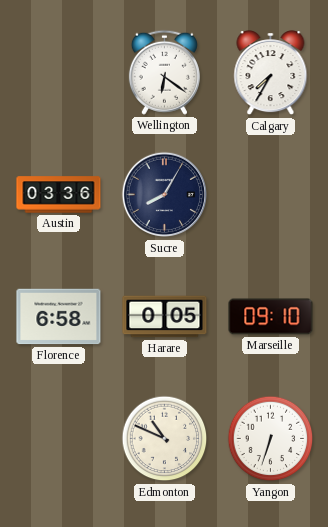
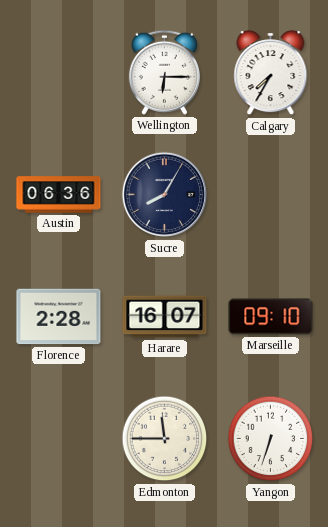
Wellington: 6:21 -> 6:15 (164, 72)
Austin: 03:36 -> 06:36 (59, 195)
Florence: 6:58 -> 2:28 (59, 317)
Harare: 0:05 -> 16:07 (165, 317)
Edmonton: 10:49 -> 11:45 (165, 439)
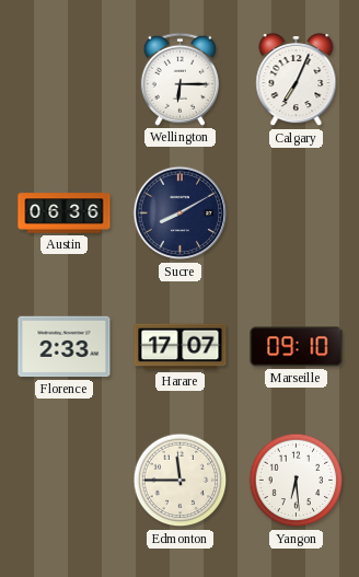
Calgary: 7:35 -> 7:04 (297, 80)
Sucre: 8:05 -> 8:10 (181, 214)
Florence: 2:28 -> 2:33 (65, 347)
Harare: 16:07 -> 17:07 (181, 347)
Yangon: 6:33 -> 6:29 (297, 481)
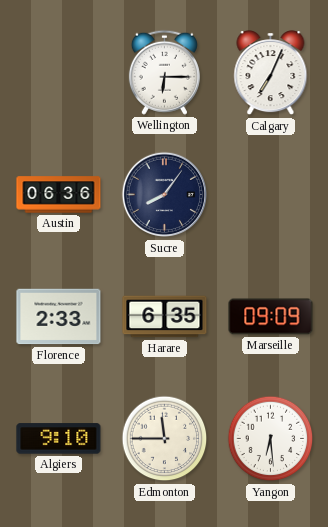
Sucre: 8:10 -> 8:06 (165, 195)
Harare: 17:07 -> 6:35 (165, 317)
Marseille: 09:10 -> 09:09 (271, 317)
Algiers: none -> 9:10 (59, 439)
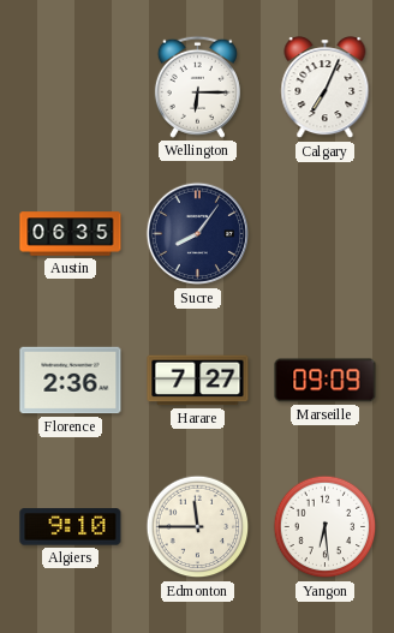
Austin: 06:36 -> 06:35 (71, 234)
Florence: 2:33 -> 2:36 (71, 381)
Harare: 6:35 -> 7:27 (198, 381)
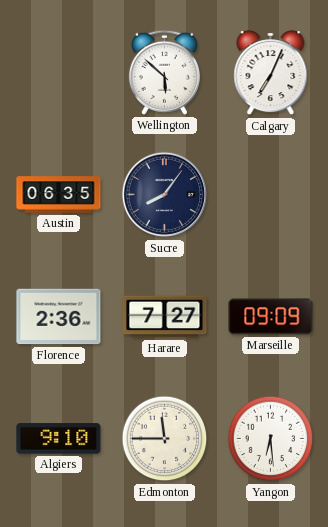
Wellington: 6:15 -> 5:52 (164, 72)
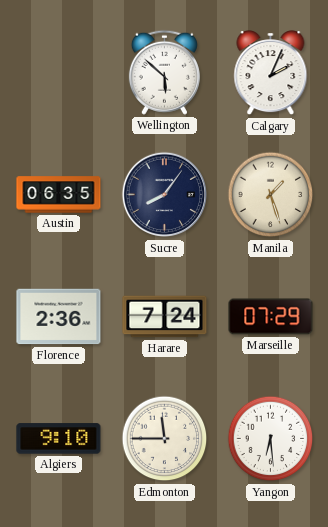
Calgary: 7:04 -> 2:04 (271, 73)
Manila: none -> 1:27 (271, 195)
Harare: 7:27 -> 7:24 (165, 317)
Marseille: 09:09 -> 07:29 (271, 317)
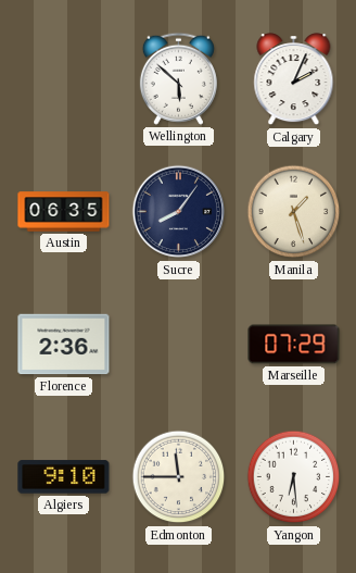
Harare: 7:24 -> none (165, 317)
